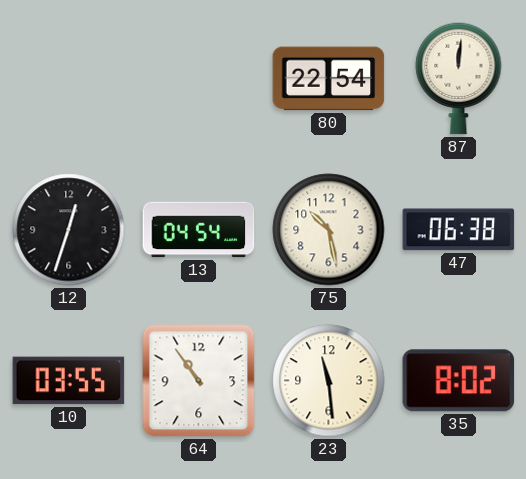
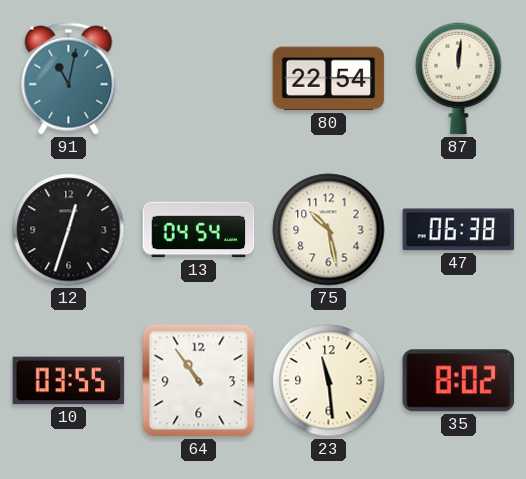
91: none -> 11:02 (69, 79)
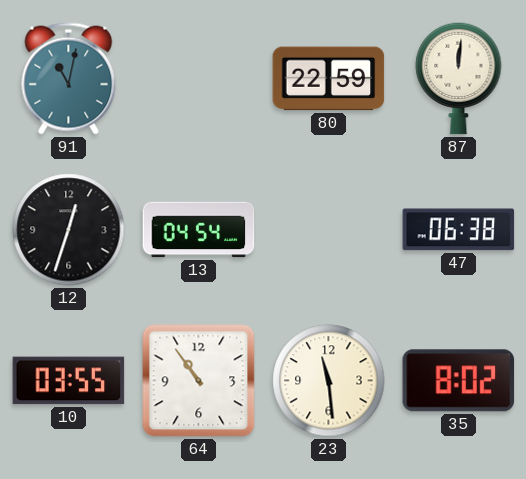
80: 22:54 -> 22:59 (329, 79)
75: 10:28 -> none (329, 230)
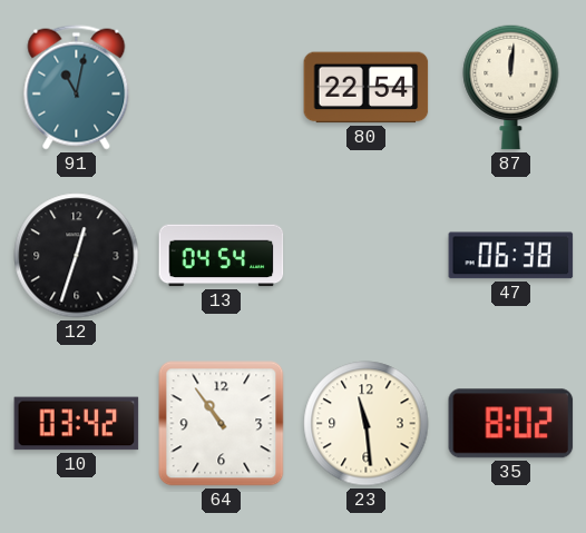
80: 22:59 -> 22:54 (367, 88)
10: 03:55 -> 03:42 (77, 424)
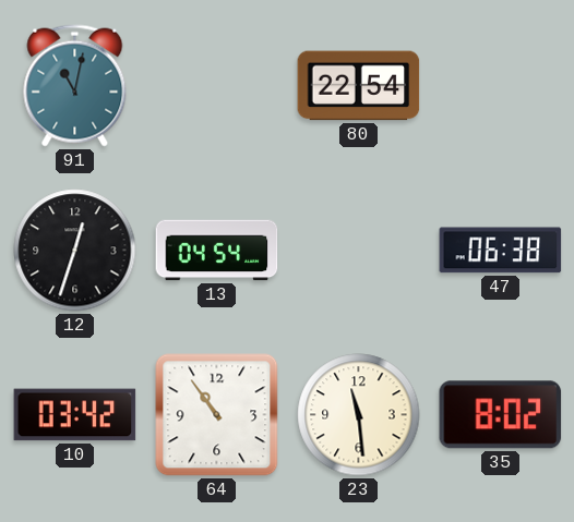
87: 12:01 -> none (511, 87)
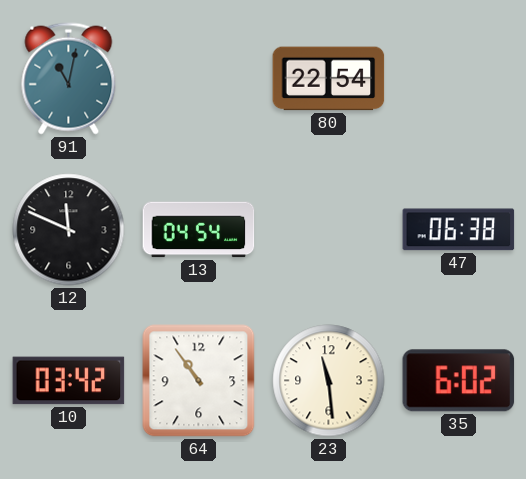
12: 12:33 -> 11:49 (69, 230)
35: 8:02 -> 6:02 (459, 381)
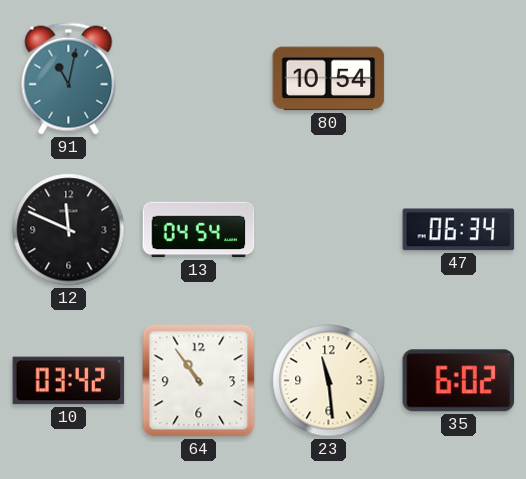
80: 22:54 -> 10:54 (329, 79)
47: 06:38 -> 06:34 (459, 230)
